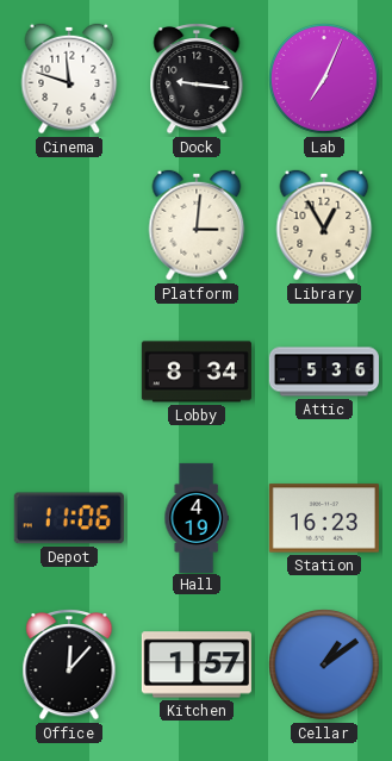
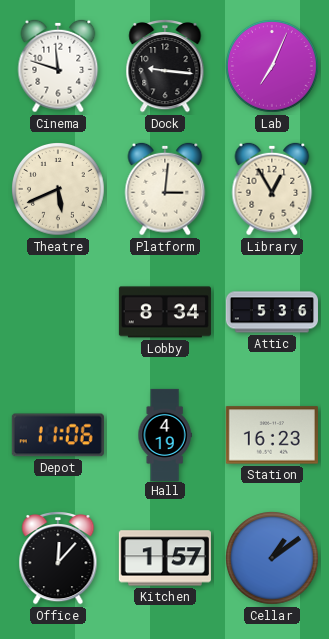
Theatre: none -> 5:41 (59, 190)
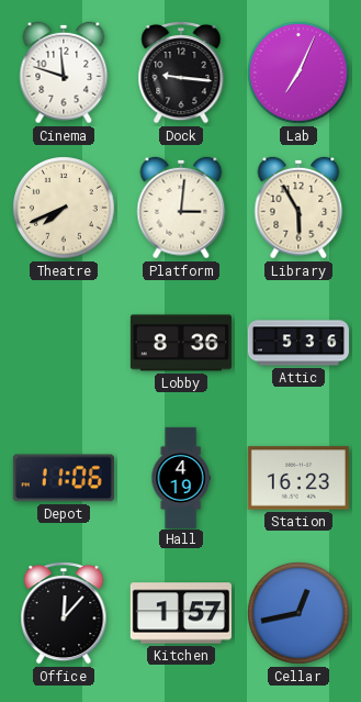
Theatre: 5:41 -> 7:41 (65, 209)
Library: 12:55 -> 5:55 (298, 208)
Lobby: 8:34 -> 8:36 (181, 343)
Cellar: 1:09 -> 12:43 (300, 614)
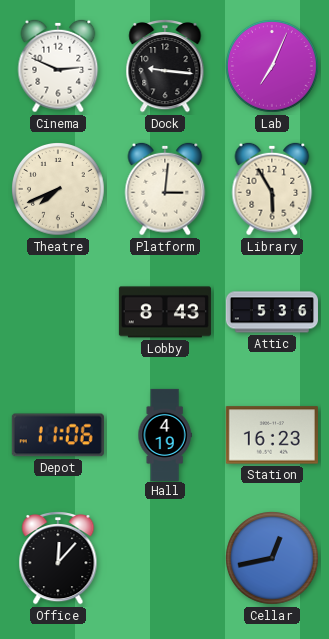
Cinema: 11:48 -> 2:49 (58, 66)
Lobby: 8:36 -> 8:43 (165, 312)
Kitchen: 1:57 -> none (181, 613)
